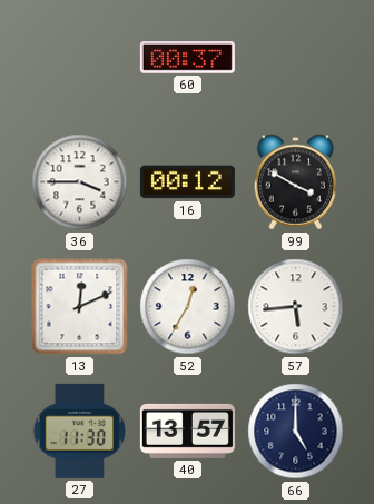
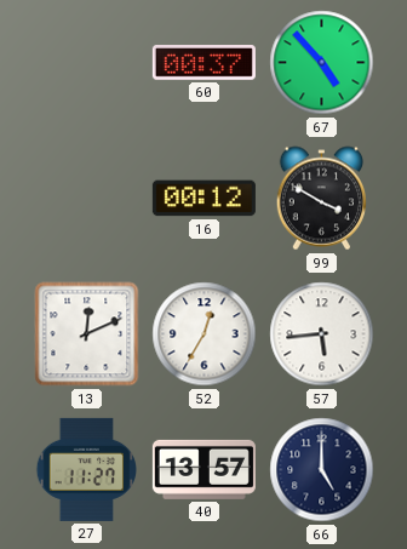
67: none -> 4:53 (322, 63)
36: 3:45 -> none (80, 182)
27: 11:30 -> 11:27 (87, 469)
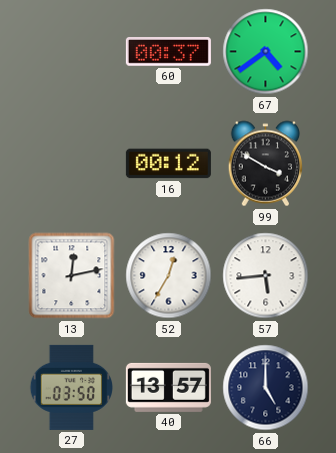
67: 4:53 -> 4:39 (266, 52)
13: 12:11 -> 12:13 (72, 276)
27: 11:27 -> 03:50 (72, 387)
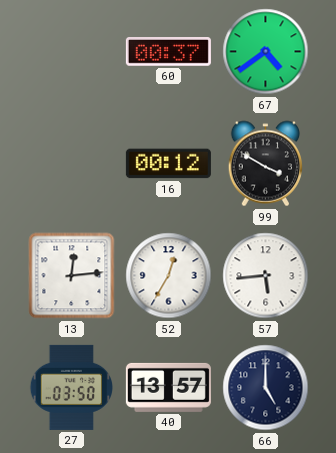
13: 12:13 -> 12:14 (72, 276)
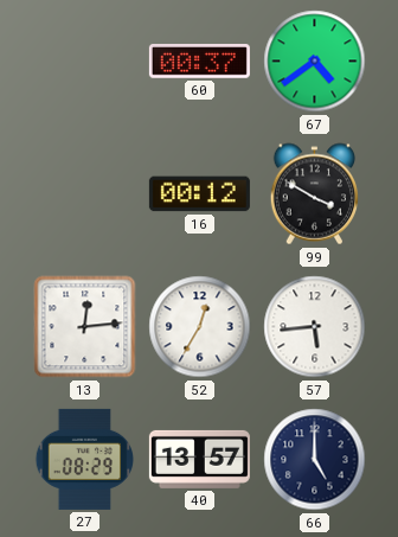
27: 03:50 -> 08:29 (85, 459)
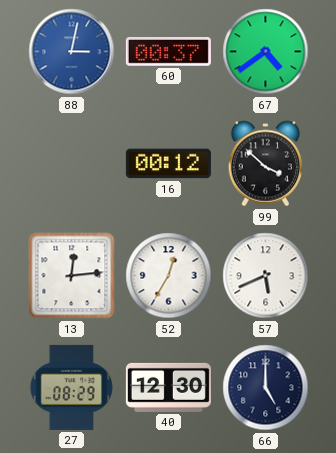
88: none -> 3:02 (72, 52)
99: 3:50 -> 3:52 (265, 164)
57: 5:44 -> 5:41 (266, 276)
40: 13:57 -> 12:30 (168, 387)
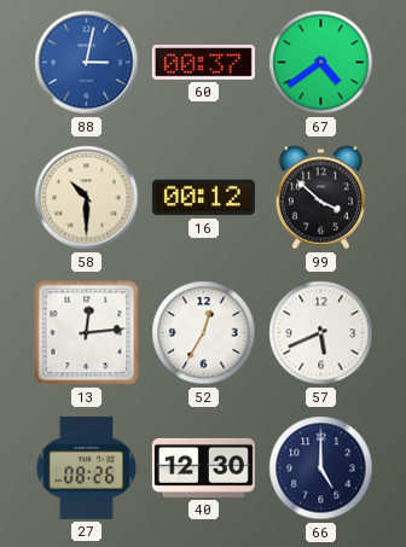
58: none -> 10:30 (87, 198)
27: 08:29 -> 08:26 (87, 467)
